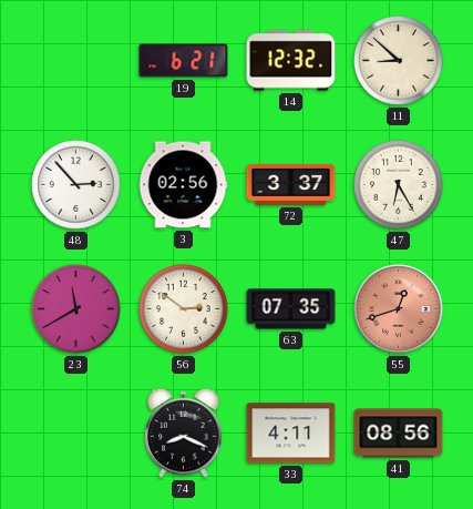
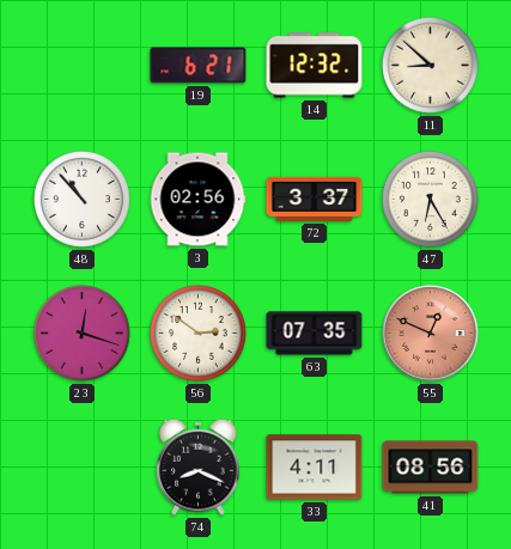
48: 2:53 -> 10:53 (83, 200)
23: 11:40 -> 12:18 (83, 334)
55: 12:42 -> 12:49 (431, 334)
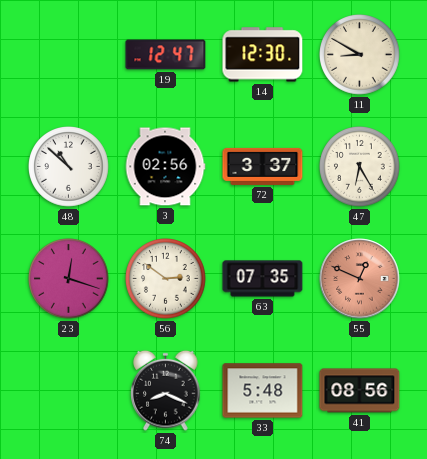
19: 6:21 -> 12:47 (166, 55)
14: 12:32 -> 12:30 (263, 55)
11: 8:52 -> 8:50 (360, 55)
48: 10:53 -> 10:52 (69, 167)
33: 4:11 -> 5:48 (263, 391)
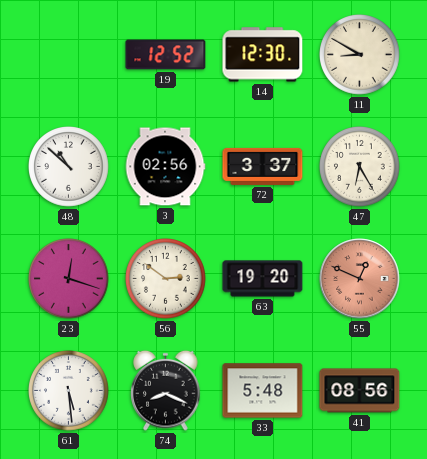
19: 12:47 -> 12:52 (166, 55)
63: 07:35 -> 19:20 (263, 279)
61: none -> 5:29 (69, 391)
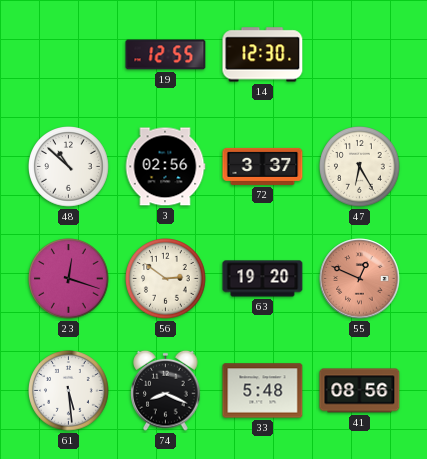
19: 12:52 -> 12:55 (166, 55)
11: 8:50 -> none (360, 55)
